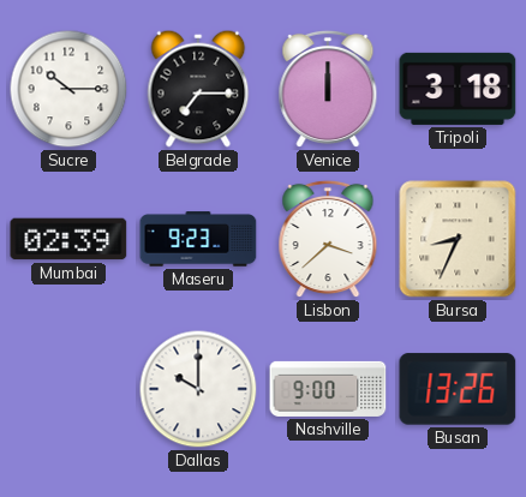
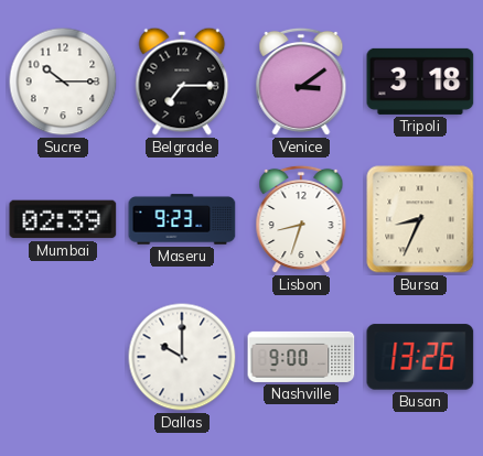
Venice: 12:00 -> 3:09 (301, 82)
Lisbon: 3:38 -> 8:33 (301, 219)
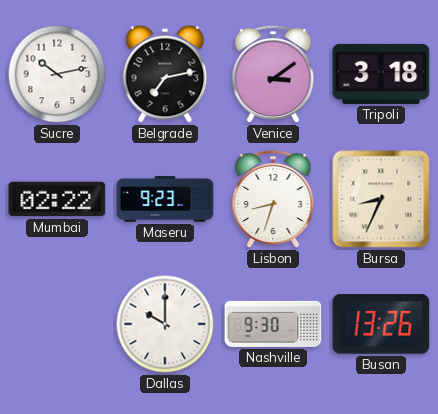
Sucre: 10:15 -> 10:13 (57, 74)
Belgrade: 7:15 -> 7:13 (165, 74)
Mumbai: 02:39 -> 02:22 (57, 199)
Nashville: 9:00 -> 9:30 (273, 324)
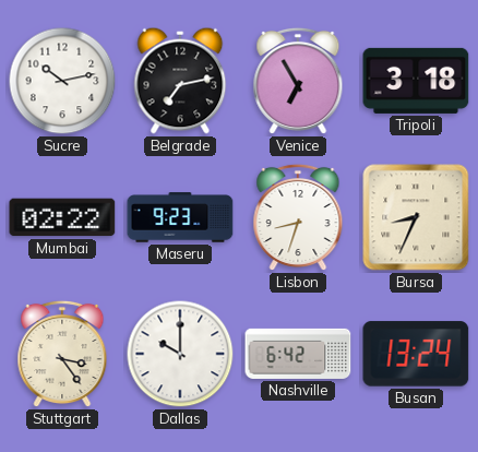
Venice: 3:09 -> 6:55 (298, 81)
Stuttgart: none -> 3:24 (62, 354)
Nashville: 9:30 -> 6:42 (298, 354)
Busan: 13:26 -> 13:24 (416, 354)
